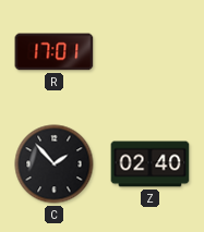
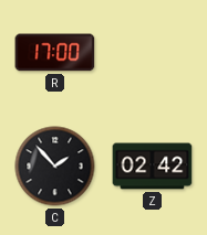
R: 17:01 -> 17:00 (55, 53)
Z: 02:40 -> 02:42 (153, 167)
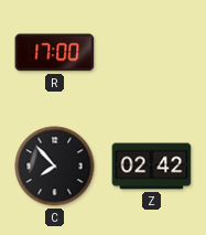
C: 1:53 -> 7:53 (55, 167)
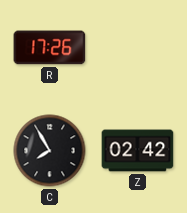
R: 17:00 -> 17:26 (50, 48)
C: 7:53 -> 7:55 (50, 151)
